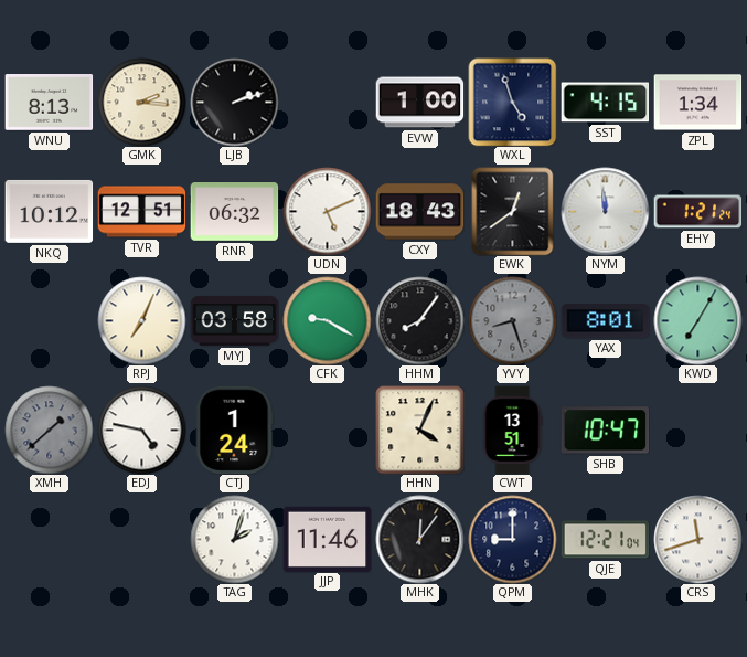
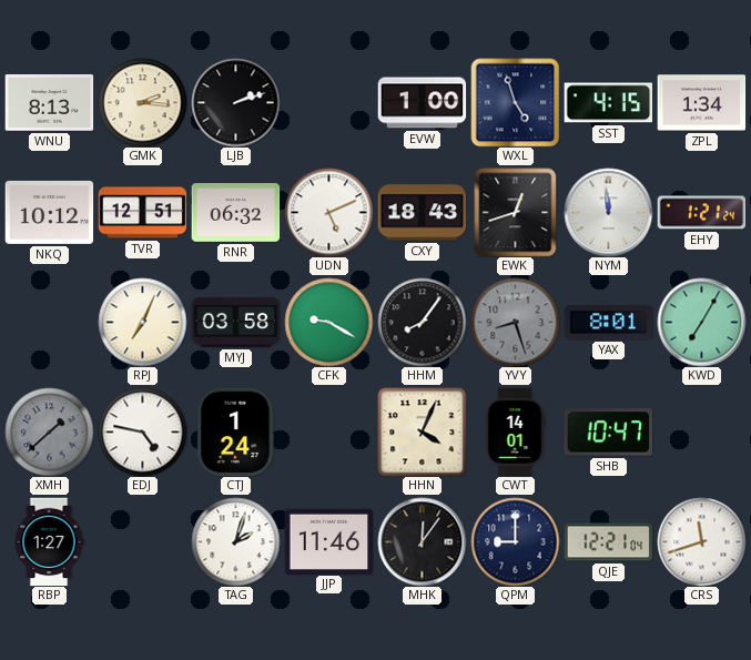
EWK: 12:39 -> 12:42 (516, 212)
CWT: 13:51 -> 14:01 (515, 431)
RBP: none -> 1:27 (49, 541)
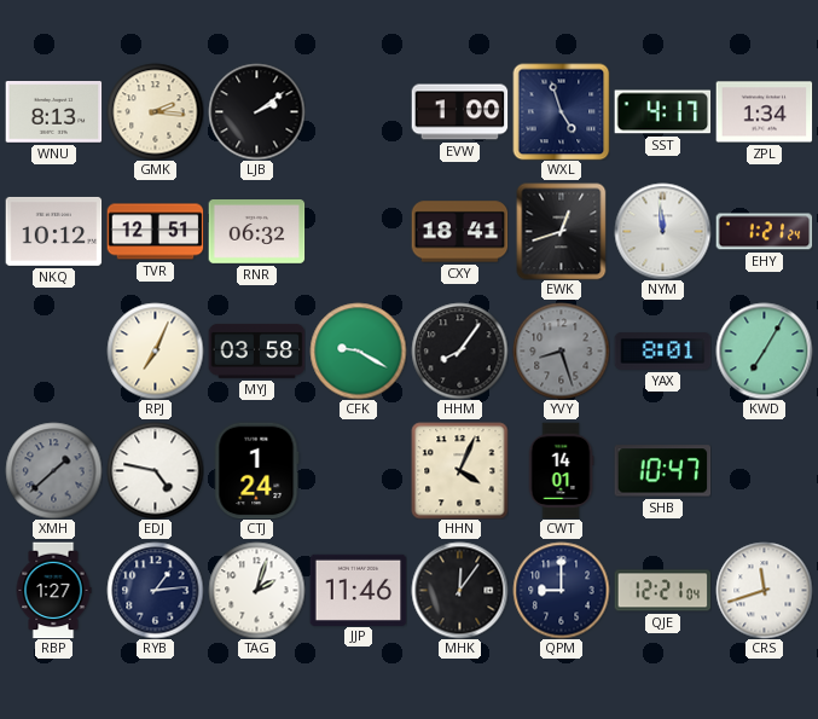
LJB: 2:12 -> 2:09 (256, 111)
SST: 4:15 -> 4:17 (662, 112)
UDN: 5:11 -> none (328, 212)
CXY: 18:43 -> 18:41 (459, 232)
RYB: none -> 1:14 (155, 590)
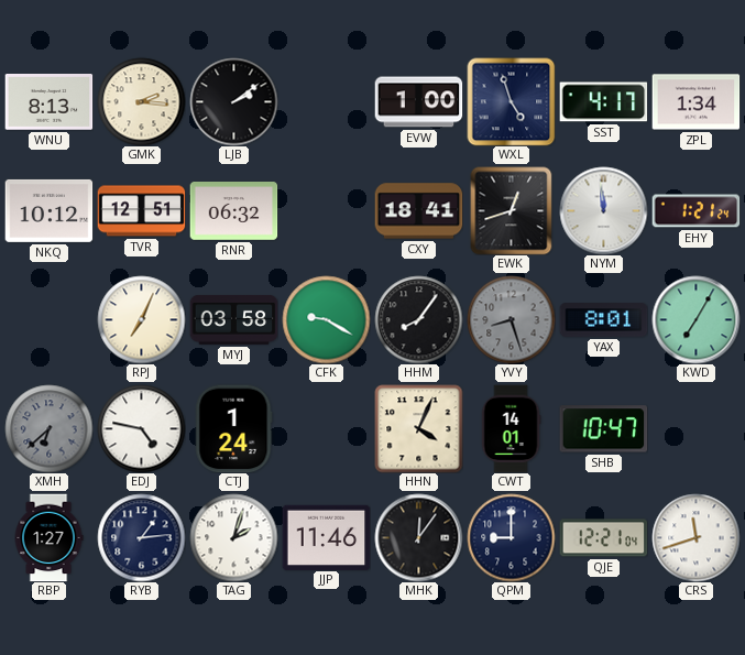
XMH: 1:38 -> 6:38 (48, 428)
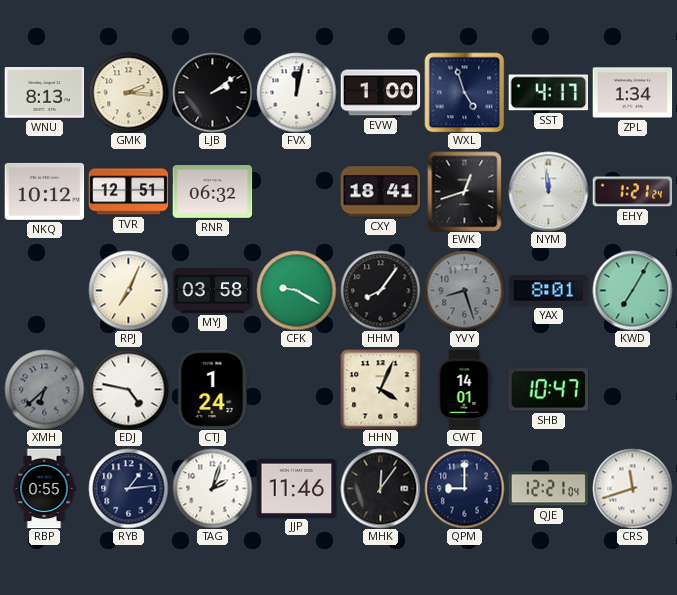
FVX: none -> 12:02 (296, 92)
RBP: 1:27 -> 0:55 (44, 488)
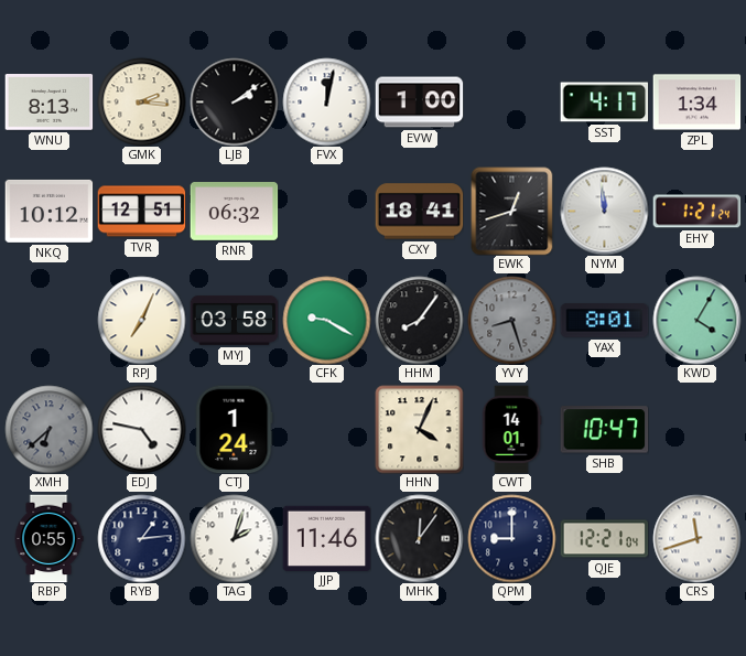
WXL: 4:57 -> none (464, 92)
KWD: 7:05 -> 4:05 (696, 320)
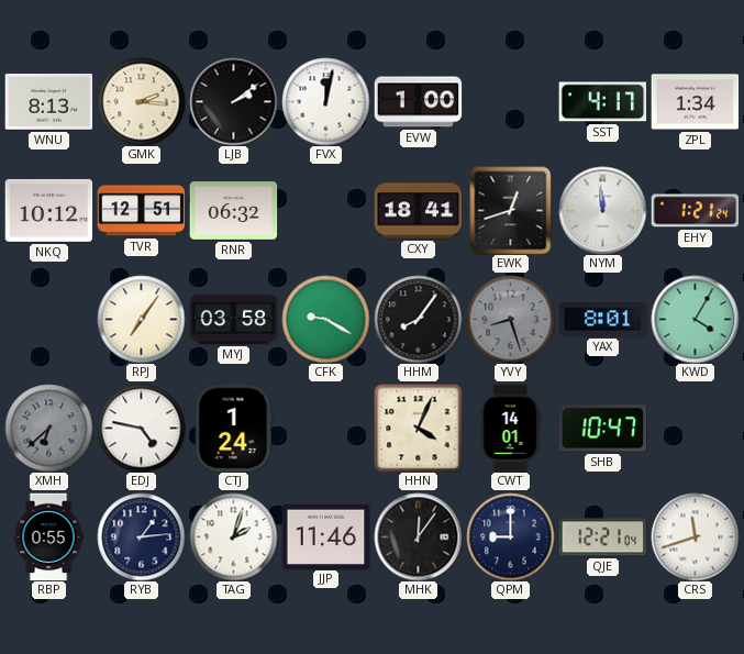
RPJ: 7:04 -> 7:06 (141, 319)
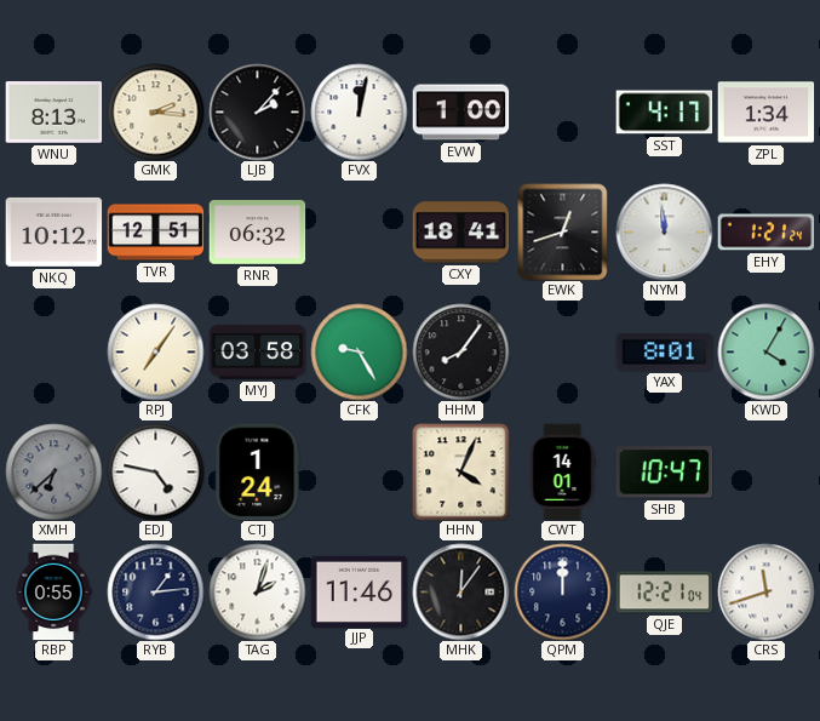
LJB: 2:09 -> 2:07 (257, 111)
CFK: 9:20 -> 9:25 (359, 351)
YVY: 8:27 -> none (510, 319)
QPM: 9:00 -> 12:00 (562, 591)
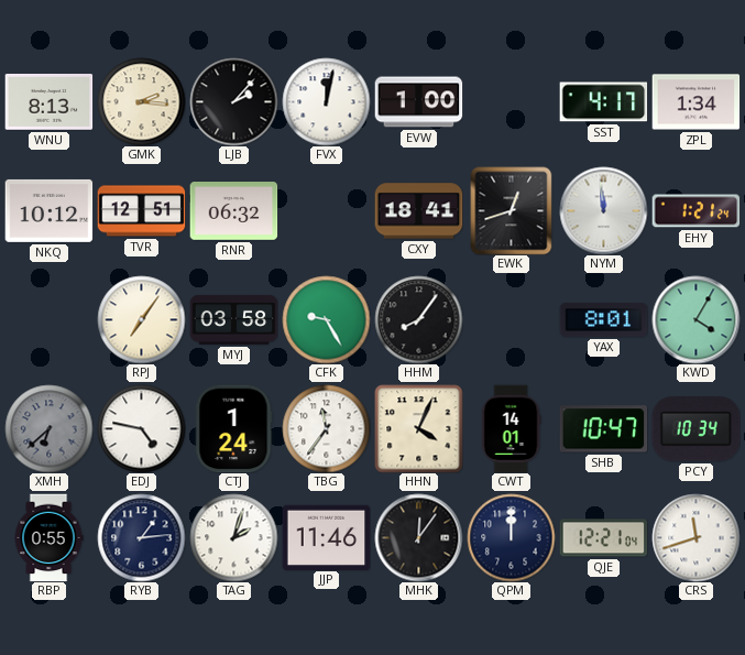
TBG: none -> 11:36 (326, 428)
PCY: none -> 10:34 (695, 429)
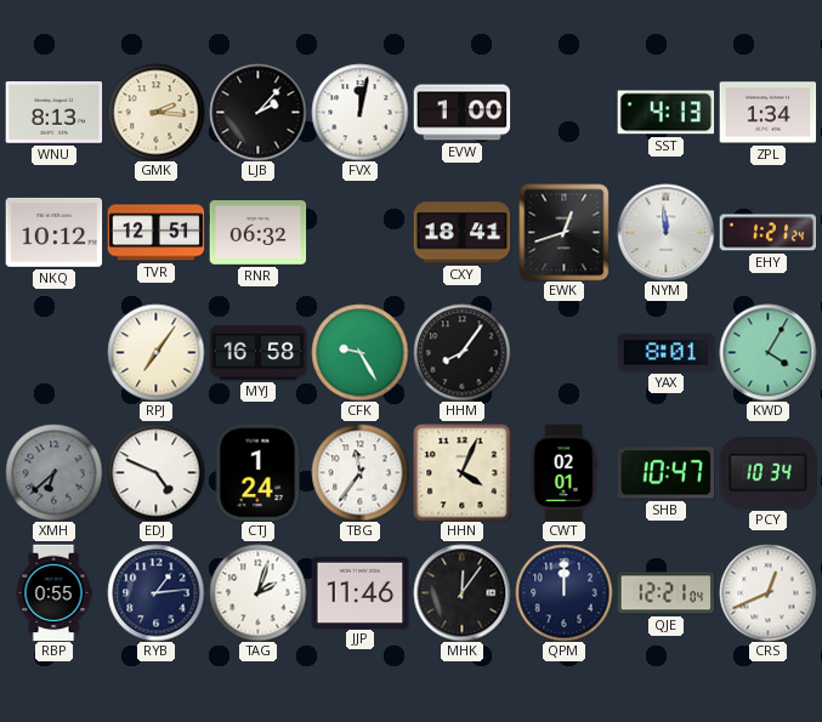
SST: 4:17 -> 4:13 (665, 113)
MYJ: 03:58 -> 16:58 (257, 352)
EDJ: 4:47 -> 4:49 (155, 472)
CWT: 14:01 -> 02:01 (563, 472)
CRS: 11:42 -> 12:41 (767, 592)
